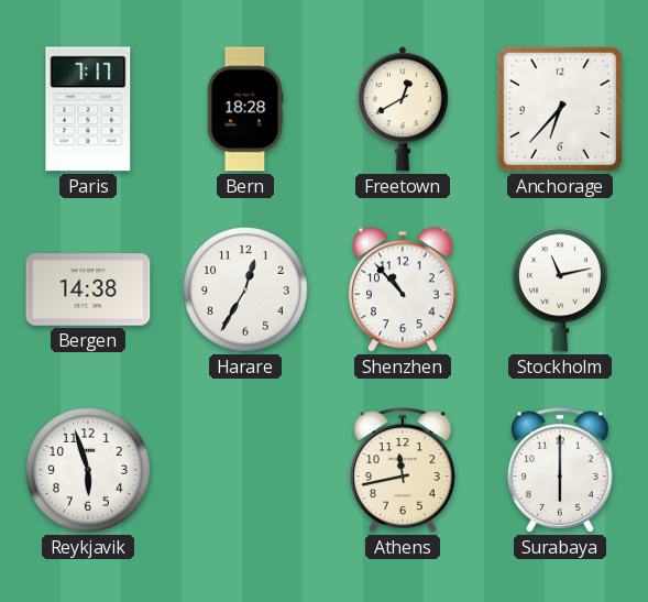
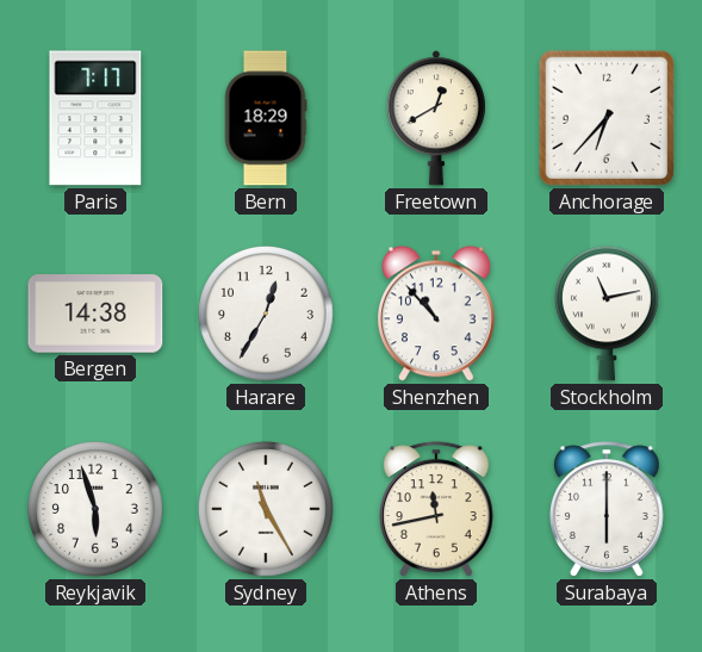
Bern: 18:28 -> 18:29 (266, 118)
Sydney: none -> 11:25 (267, 510)
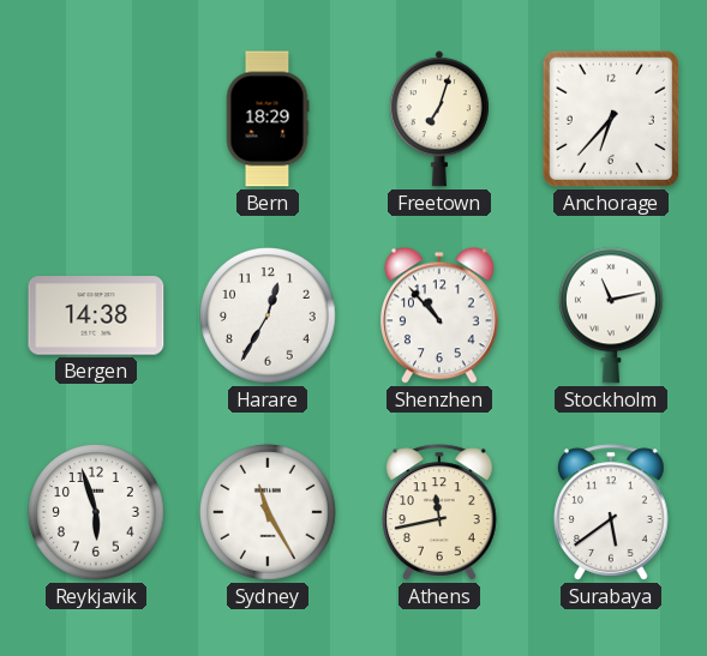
Paris: 7:17 -> none (95, 118)
Freetown: 12:40 -> 7:03 (439, 119)
Surabaya: 6:00 -> 5:39 (612, 512)
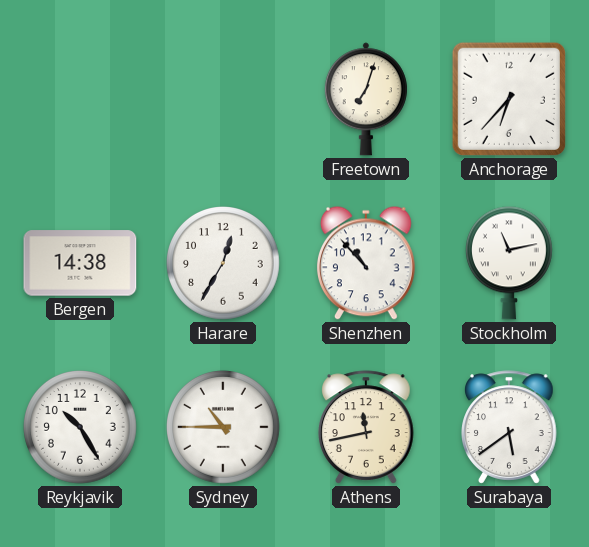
Bern: 18:29 -> none (268, 119)
Reykjavik: 5:57 -> 10:25 (81, 428)
Sydney: 11:25 -> 10:45 (224, 428)
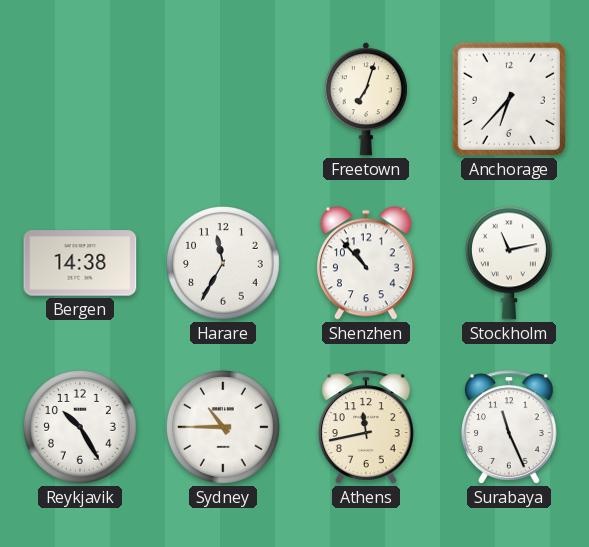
Harare: 12:35 -> 11:35 (224, 264)
Surabaya: 5:39 -> 11:26 (510, 427)
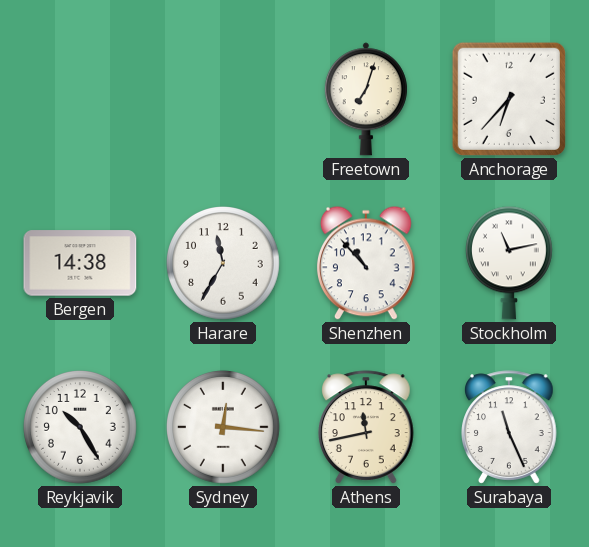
Sydney: 10:45 -> 12:16 (224, 428)
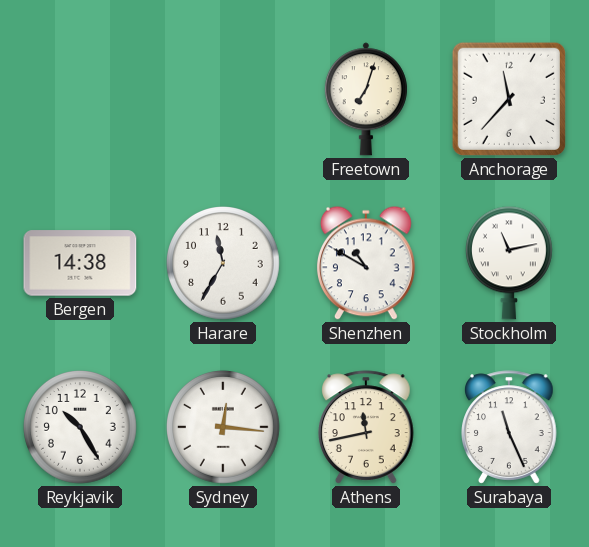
Anchorage: 6:37 -> 11:37 (509, 99)
Shenzhen: 10:53 -> 10:50 (366, 263)
